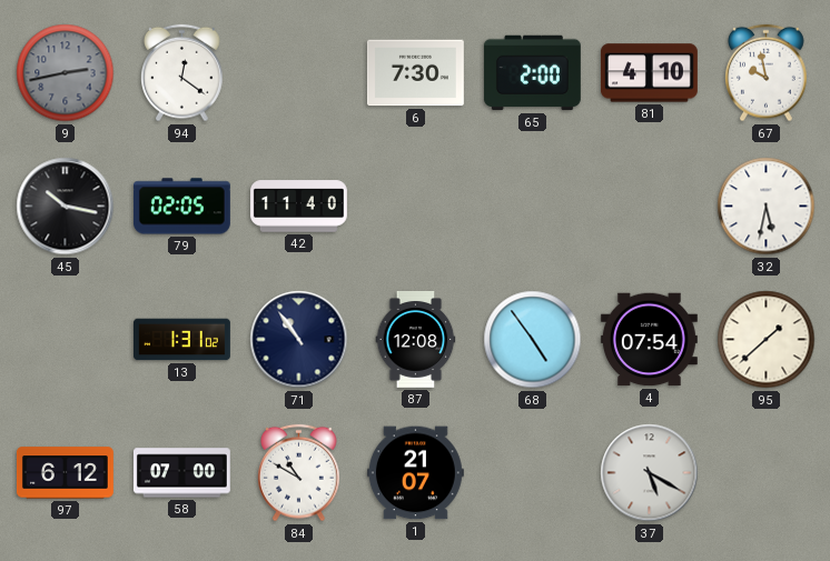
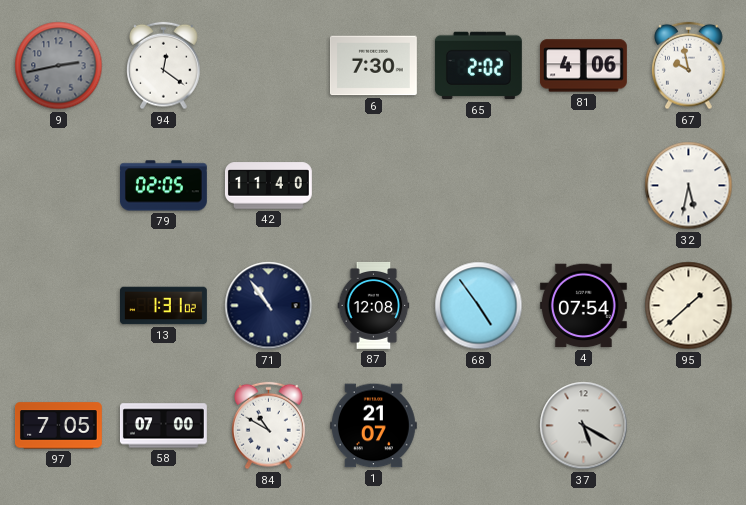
65: 2:00 -> 2:02 (478, 66)
81: 4:10 -> 4:06 (583, 66)
45: 10:17 -> none (66, 207)
97: 6:12 -> 7:05 (58, 426)
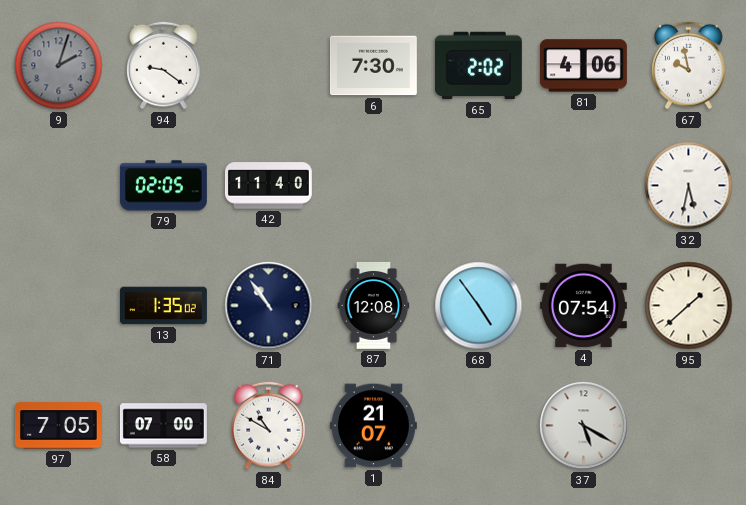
9: 2:43 -> 2:03 (59, 66)
94: 12:21 -> 9:21 (164, 66)
13: 1:31 -> 1:35 (164, 306)
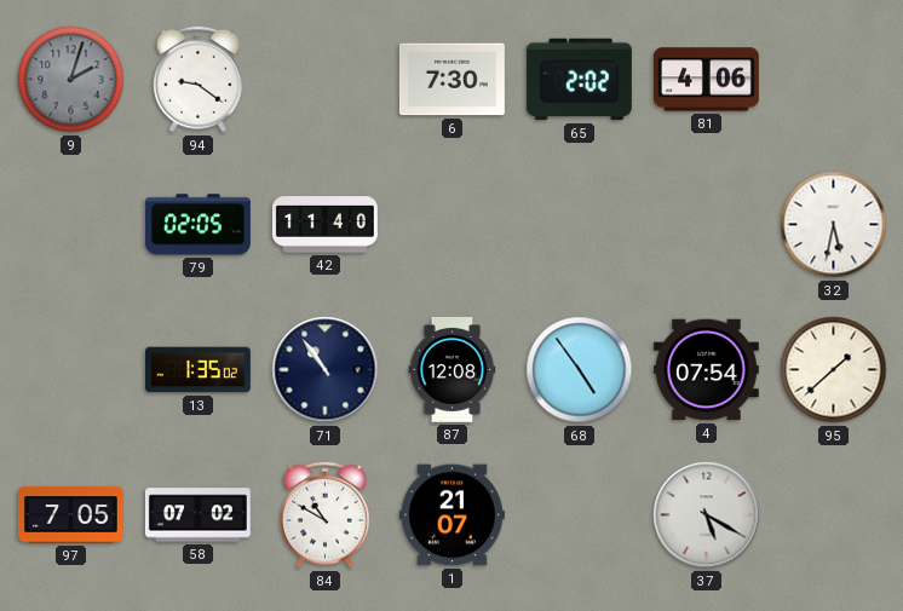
67: 9:58 -> none (689, 66)
58: 07:00 -> 07:02 (197, 515)
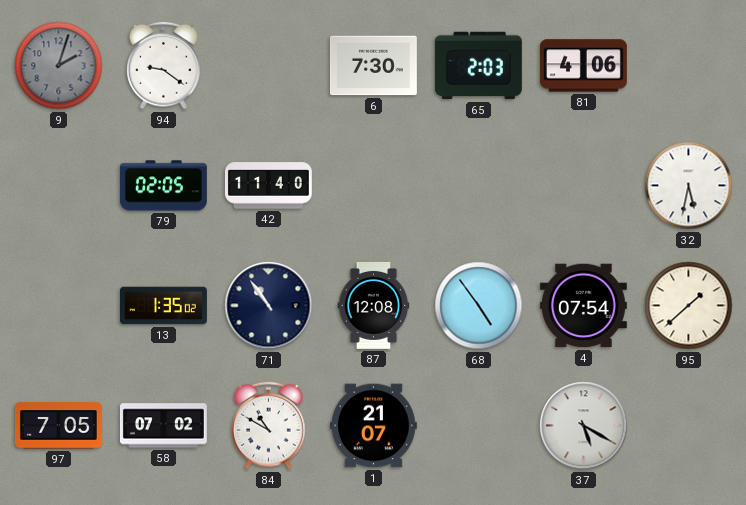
65: 2:02 -> 2:03 (478, 66)
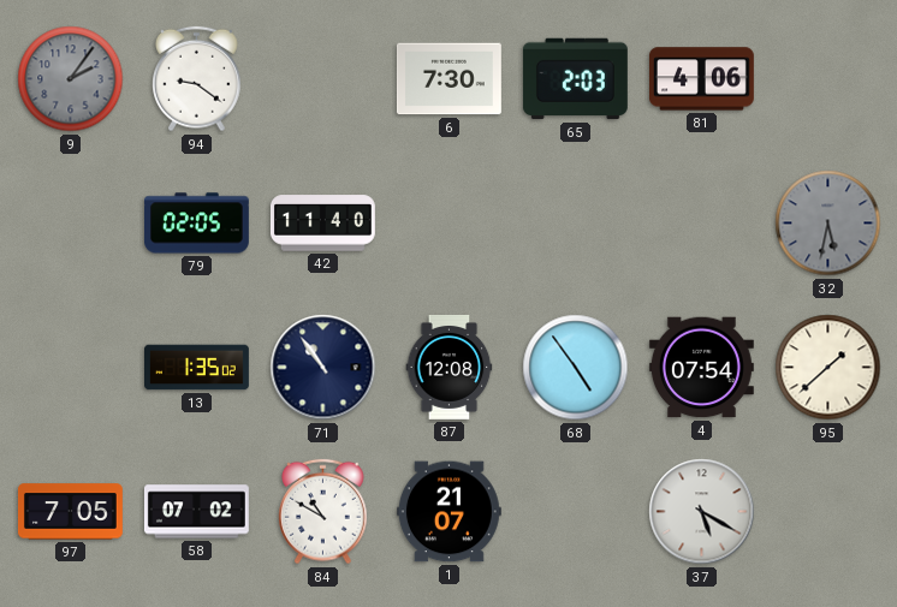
9: 2:03 -> 2:06 (71, 79)
32 dial: white -> grey (828, 224)
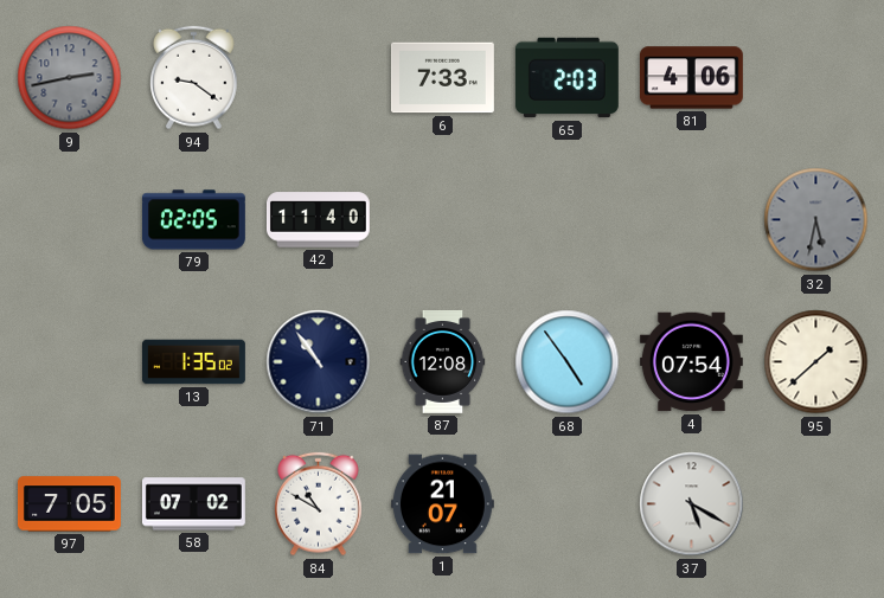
9: 2:06 -> 2:43 (70, 78)
6: 7:30 -> 7:33 (442, 78)
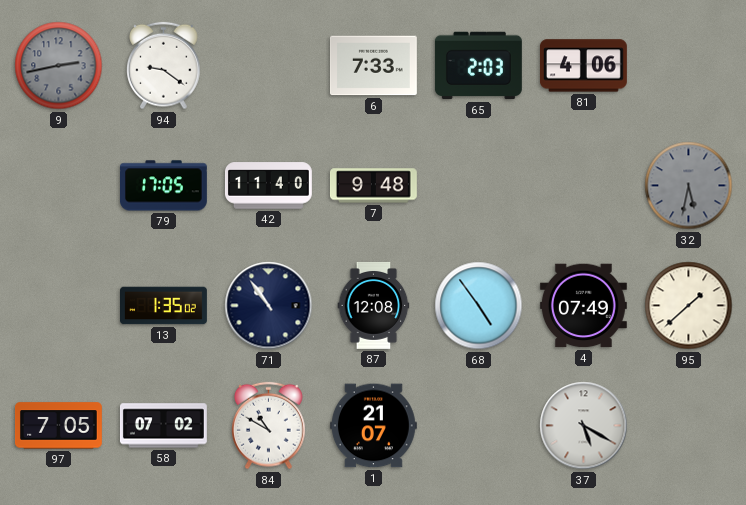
79: 02:05 -> 17:05 (163, 186)
7: none -> 9:48 (373, 186)
4: 07:54 -> 07:49 (583, 306)
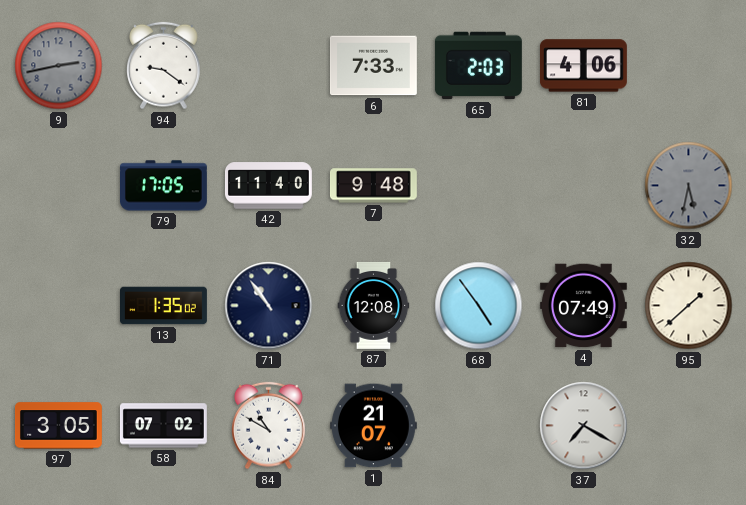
97: 7:05 -> 3:05 (58, 426)
37: 5:20 -> 7:20 (584, 426)
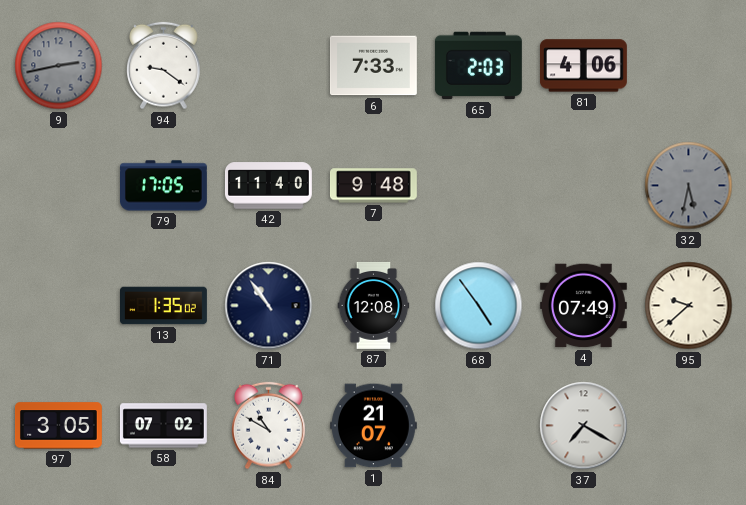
95: 1:38 -> 9:38 (689, 306)
